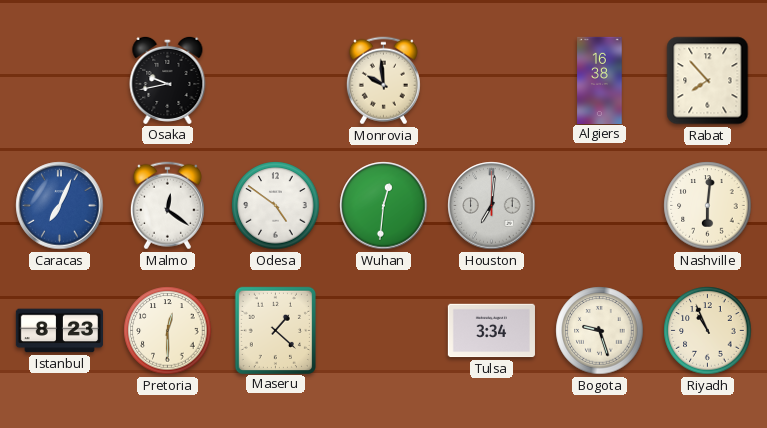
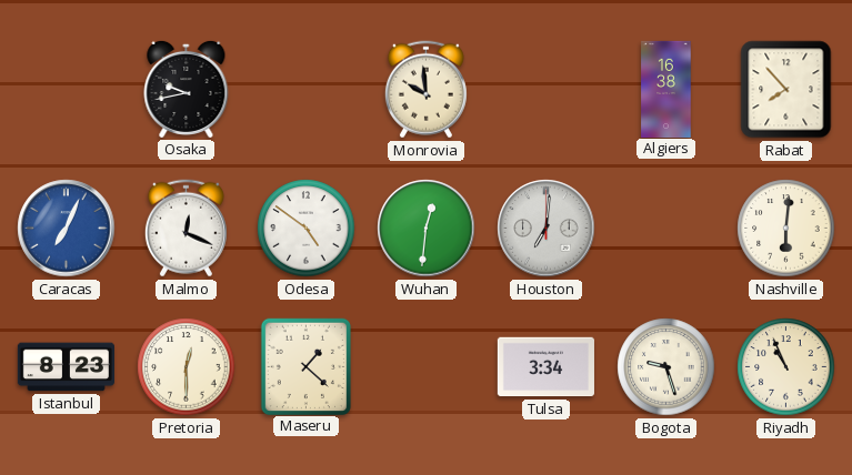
Malmo: 12:21 -> 12:19 (186, 229)
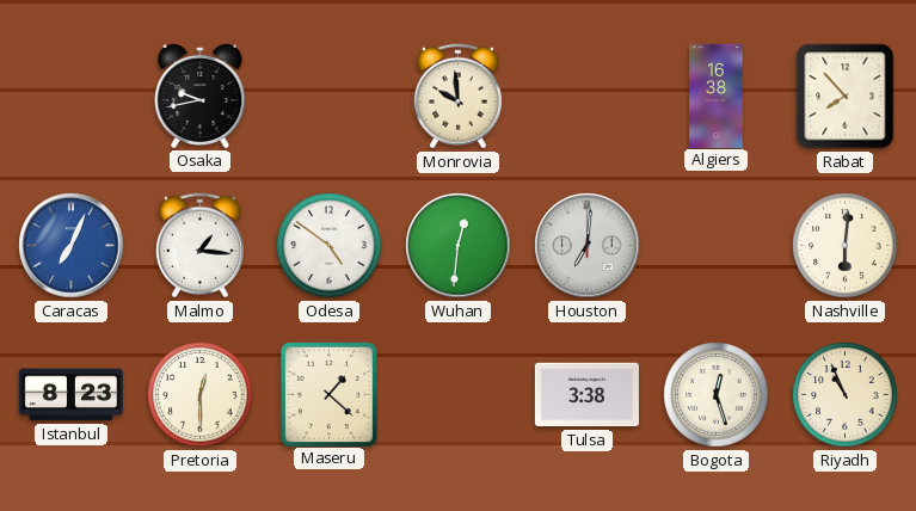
Malmo: 12:19 -> 1:16 (199, 246)
Tulsa: 3:34 -> 3:38 (586, 395)
Bogota: 9:27 -> 12:27 (717, 395)
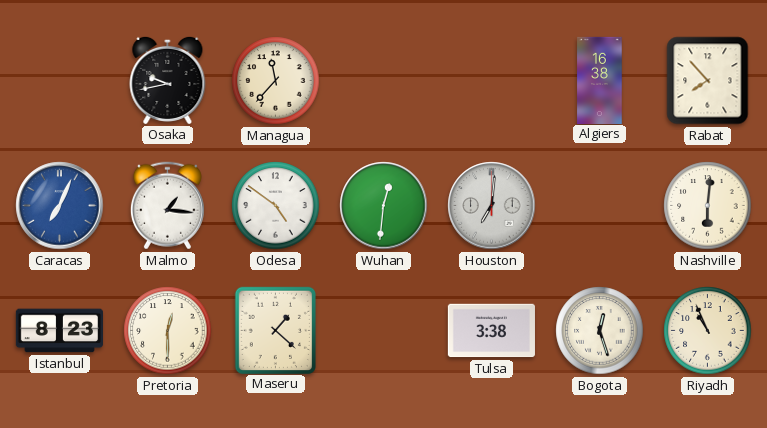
Managua: none -> 11:37 (276, 81)
Monrovia: 9:59 -> none (457, 97)
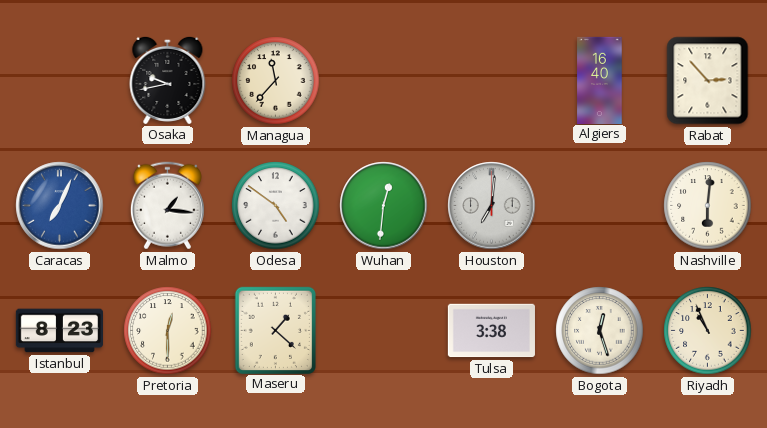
Algiers: 16:38 -> 16:40 (600, 80)
Rabat: 7:53 -> 2:53 (708, 81)
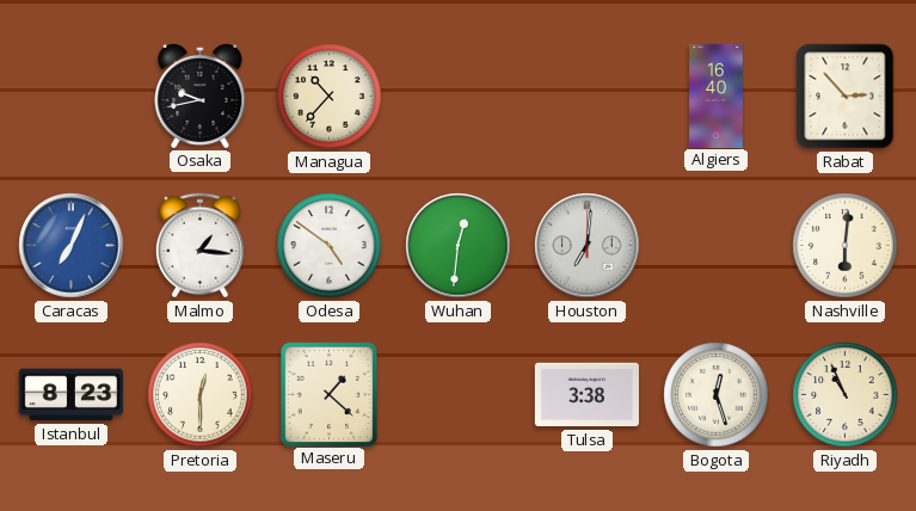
Managua: 11:37 -> 10:37 (330, 97)
